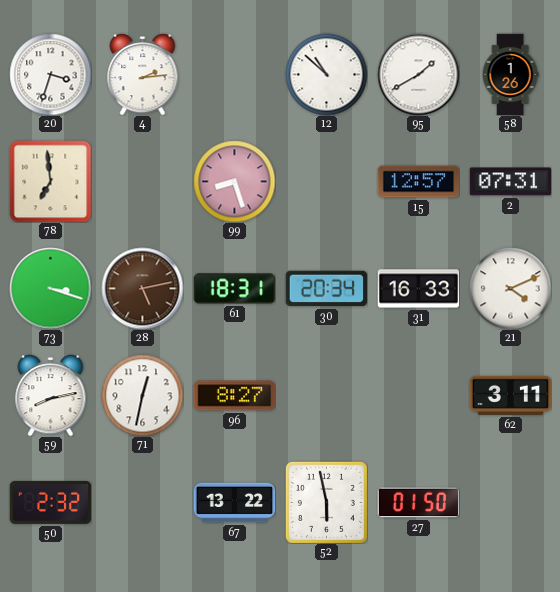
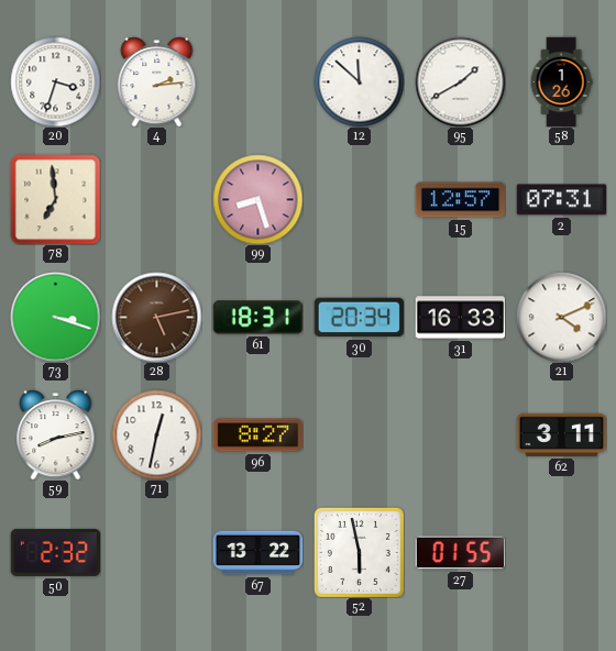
12: 10:52 -> 11:52 (359, 81)
27: 01:50 -> 01:55 (460, 553)
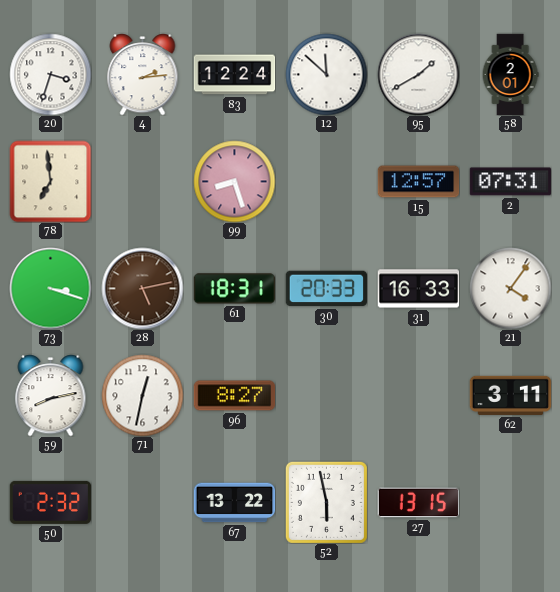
83: none -> 12:24 (234, 75)
58: 1:26 -> 2:01 (510, 74)
30: 20:34 -> 20:33 (326, 289)
21: 4:11 -> 4:06 (510, 288)
27: 01:55 -> 13:15 (418, 503)
